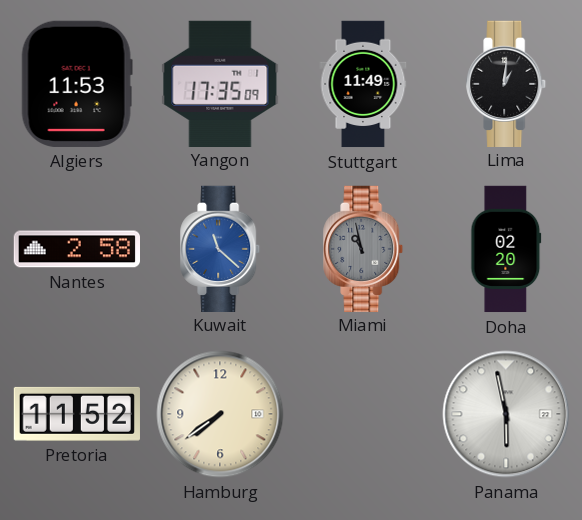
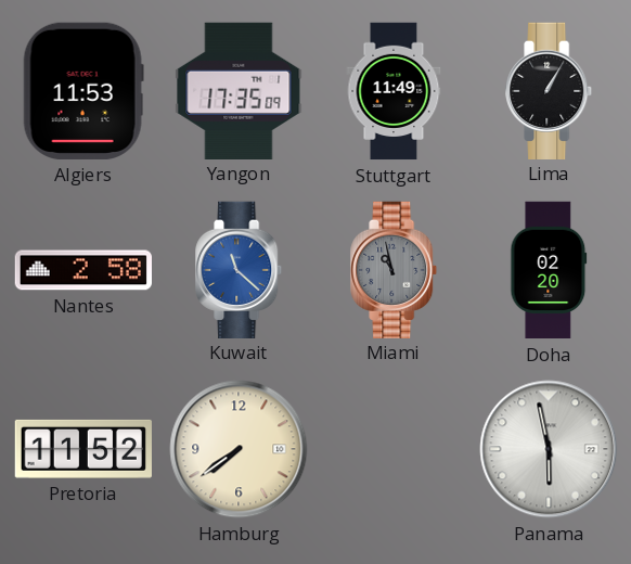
Lima: 1:01 -> 1:05 (550, 90)
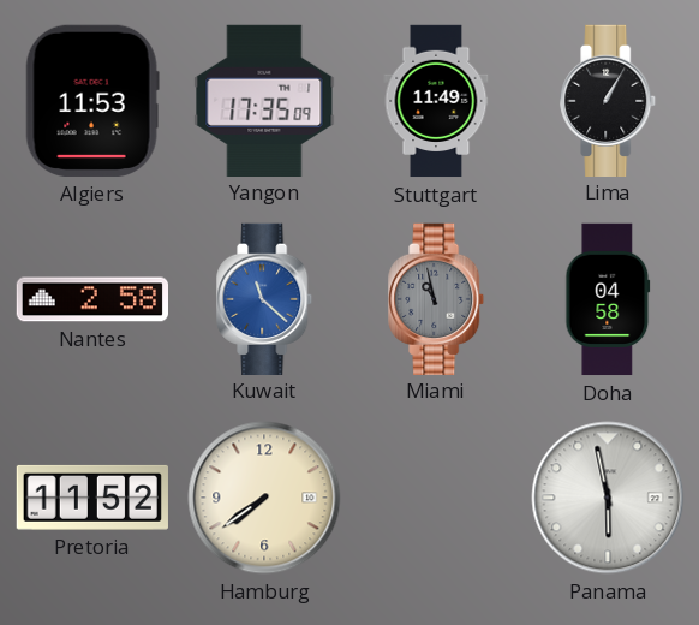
Doha: 02:20 -> 04:58 (608, 299)
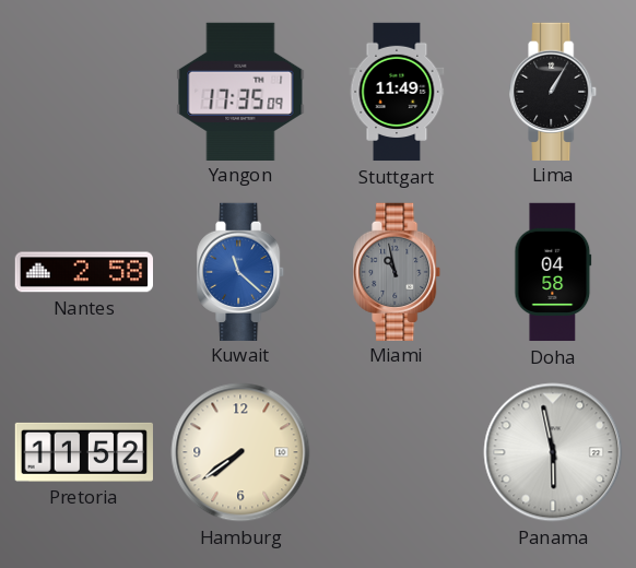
Algiers: 11:53 -> none (92, 101)
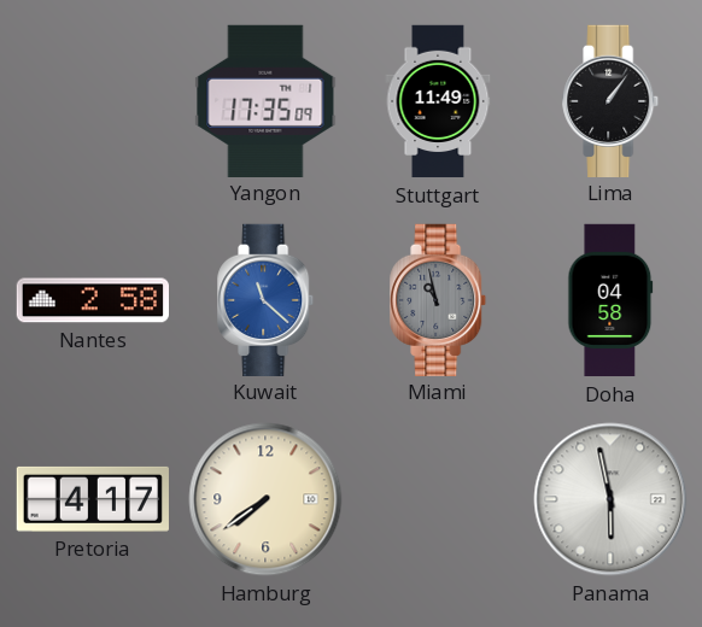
Lima: 1:05 -> 1:06 (612, 100)
Pretoria: 11:52 -> 4:17 (92, 499)
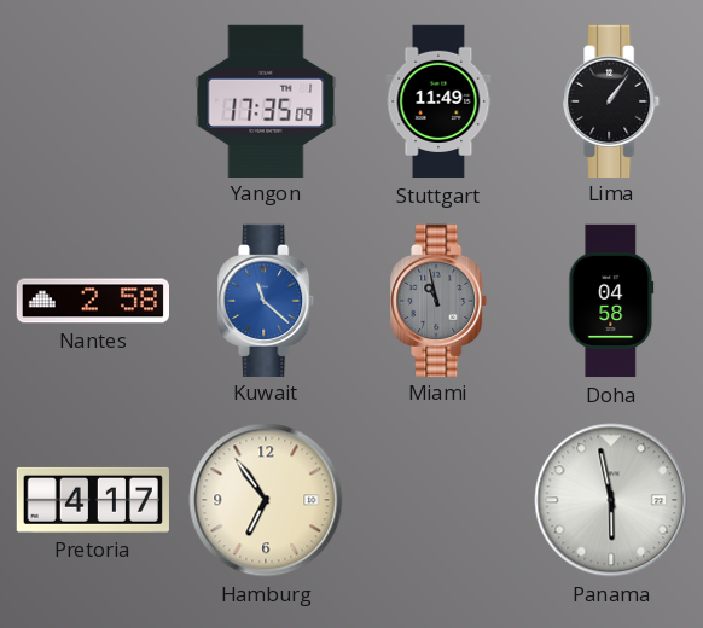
Hamburg: 7:39 -> 6:54 (266, 500)
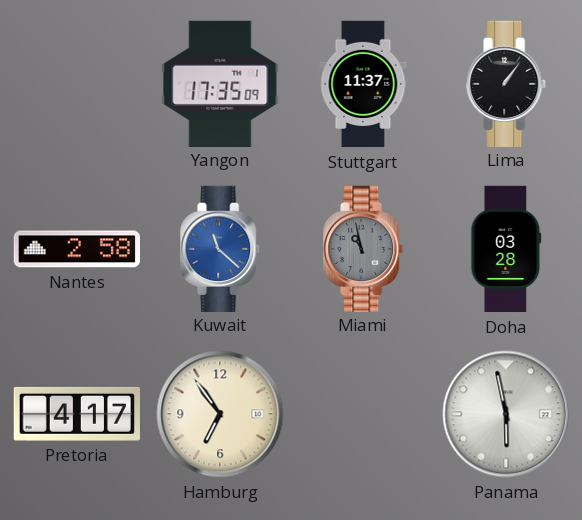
Stuttgart: 11:49 -> 11:37 (363, 84)
Doha: 04:58 -> 03:28 (506, 249)
